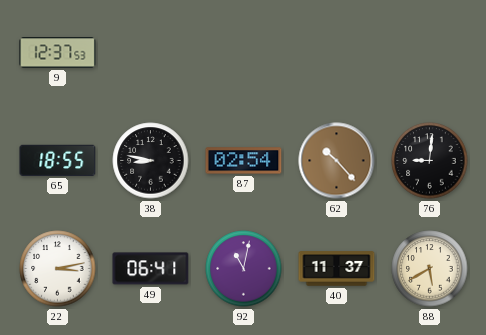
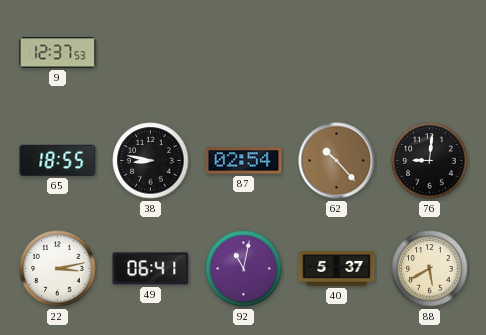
40: 11:37 -> 5:37 (337, 269)
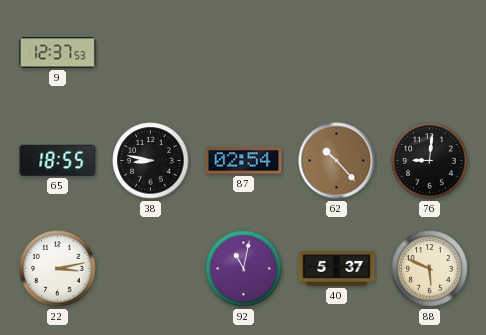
49: 06:41 -> none (151, 269)
88: 5:40 -> 5:49 (430, 269)
